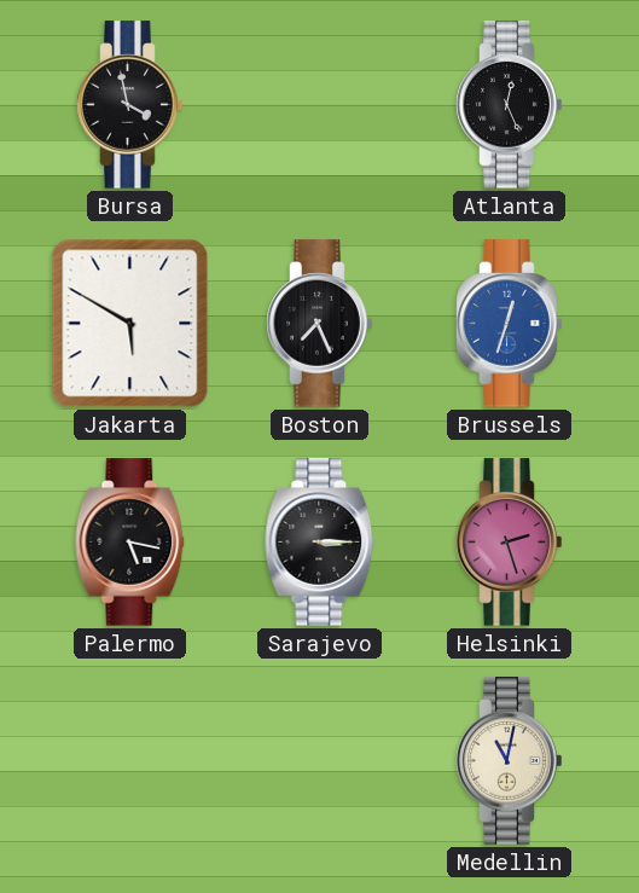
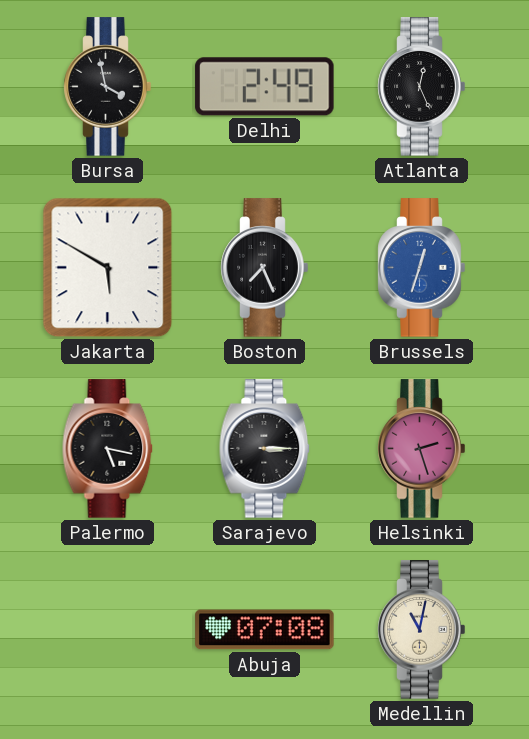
Delhi: none -> 2:49 (265, 87)
Abuja: none -> 07:08 (265, 630)
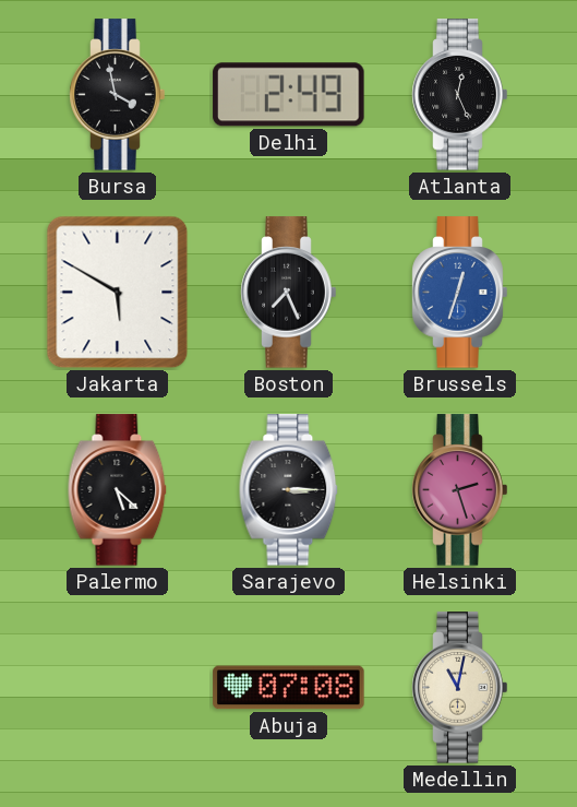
Palermo: 5:17 -> 5:22 (118, 490)
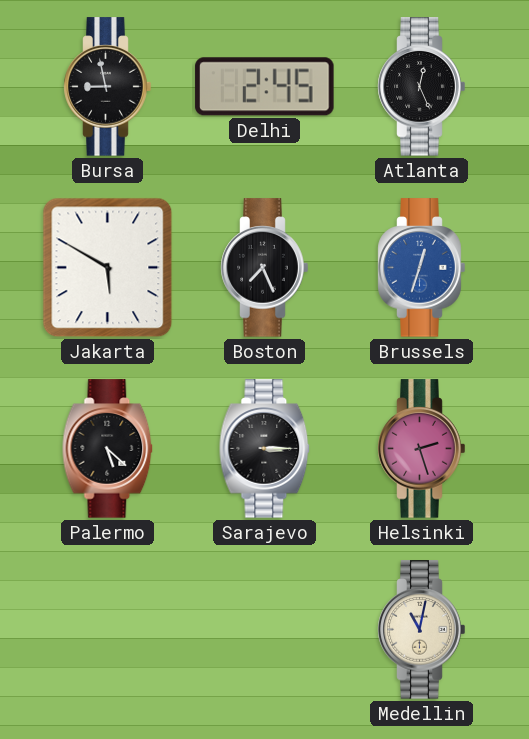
Bursa: 3:58 -> 8:58 (108, 87)
Delhi: 2:49 -> 2:45 (265, 87)
Abuja: 07:08 -> none (289, 688)
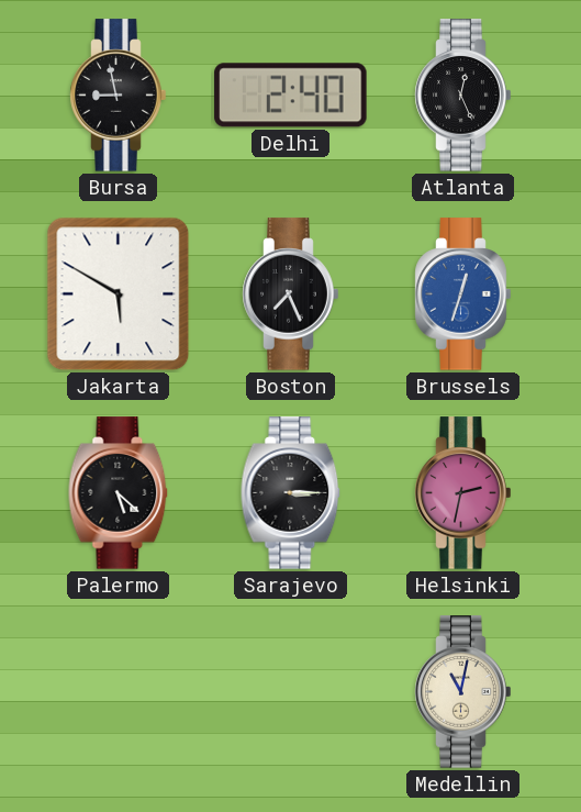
Delhi: 2:45 -> 2:40 (291, 96)
Helsinki: 2:27 -> 2:32 (463, 493)
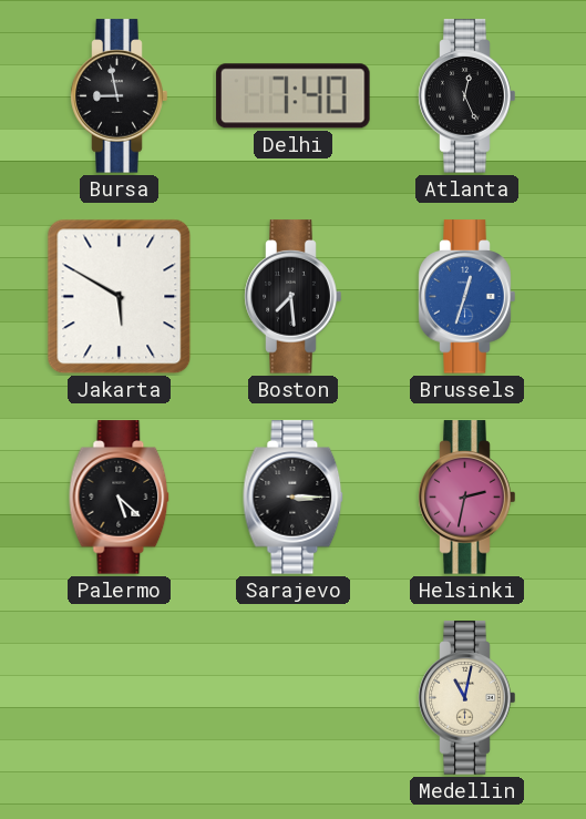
Delhi: 2:40 -> 7:40 (294, 96)
Boston: 7:26 -> 7:29 (294, 297)
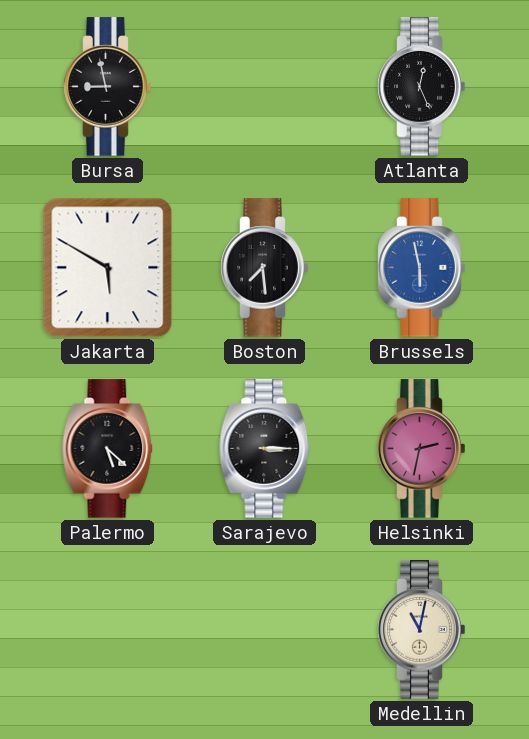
Delhi: 7:40 -> none (294, 96)
Brussels: 12:33 -> 5:58 (422, 268)
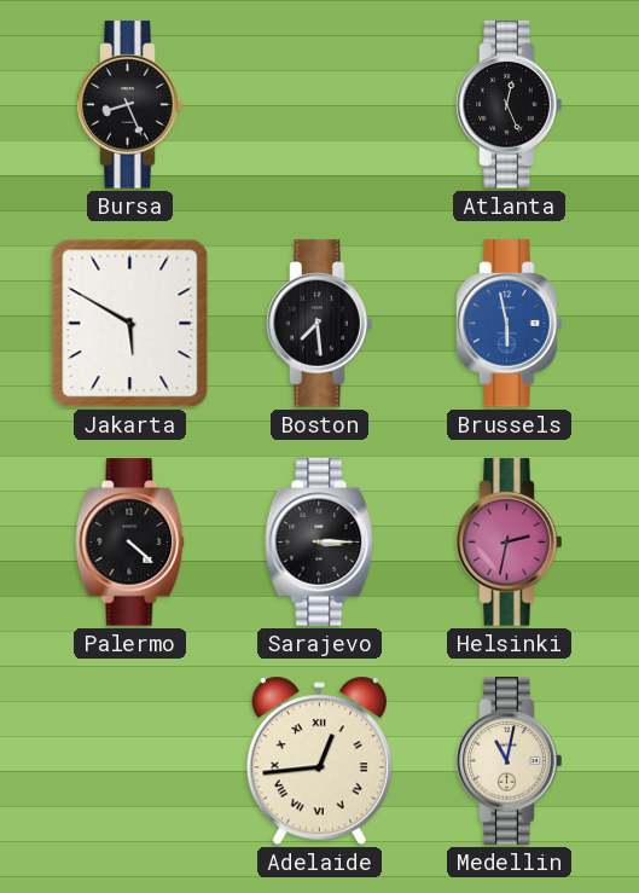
Bursa: 8:58 -> 8:26 (130, 105)
Palermo: 5:22 -> 4:22 (130, 543)
Adelaide: none -> 12:44 (319, 761)
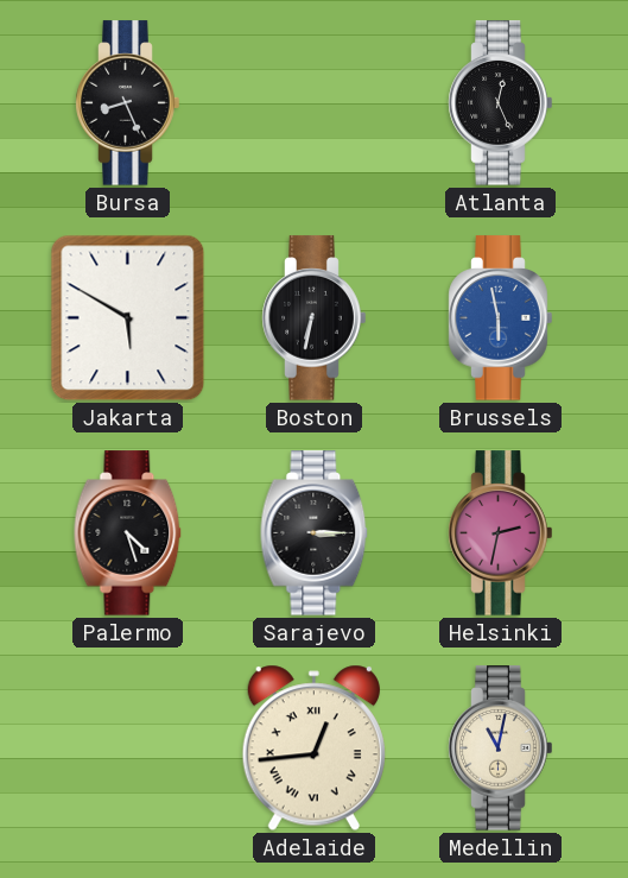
Boston: 7:29 -> 6:32 (315, 318)
Palermo: 4:22 -> 4:27 (128, 533)
